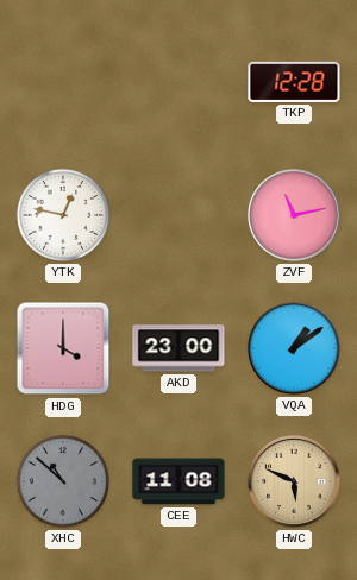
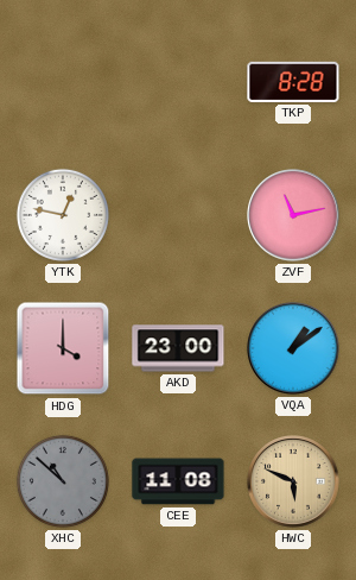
TKP: 12:28 -> 8:28 (293, 82)
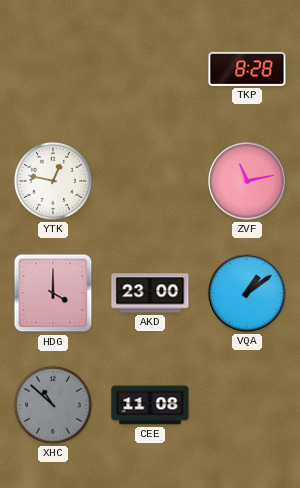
HWC: 5:49 -> none (293, 481)
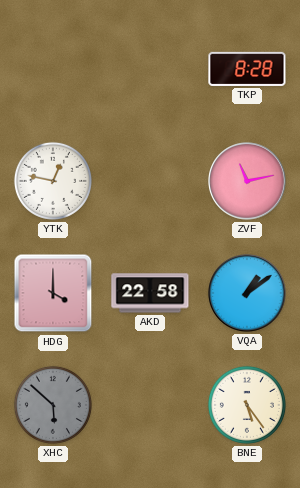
AKD: 23:00 -> 22:58 (150, 293)
XHC: 10:52 -> 5:52 (53, 405)
CEE: 11:08 -> none (150, 405)
BNE: none -> 5:24 (247, 405)
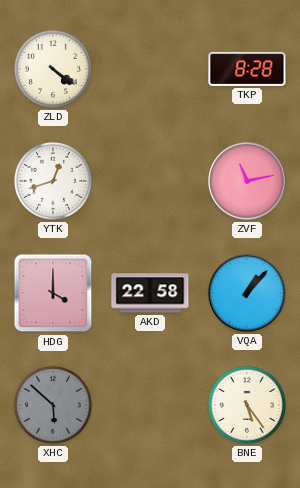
ZLD: none -> 4:21 (53, 69)
YTK: 12:47 -> 12:42 (53, 181)
VQA: 1:09 -> 1:07 (247, 293)
